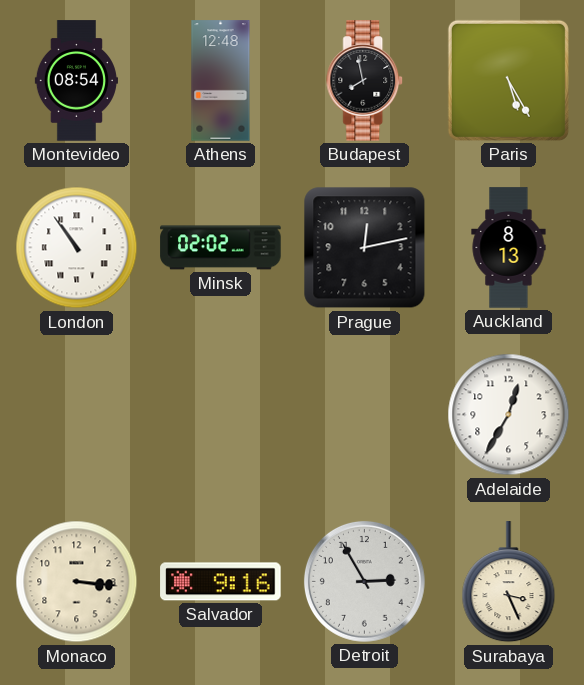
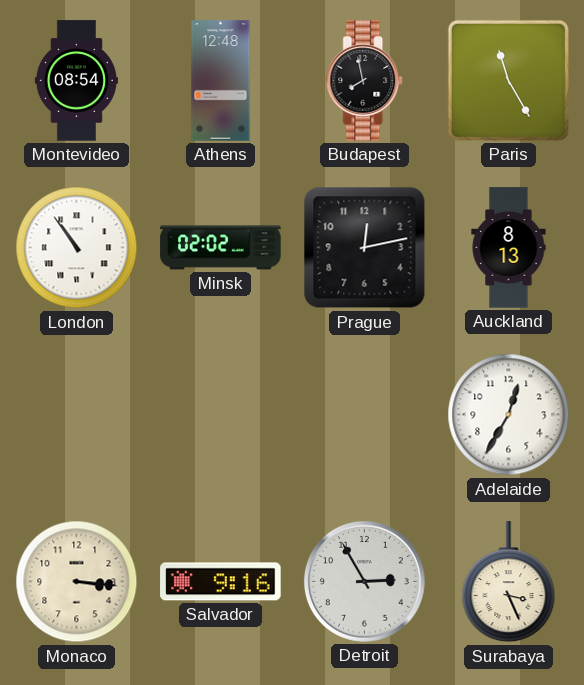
Paris: 5:25 -> 11:25 (508, 80)
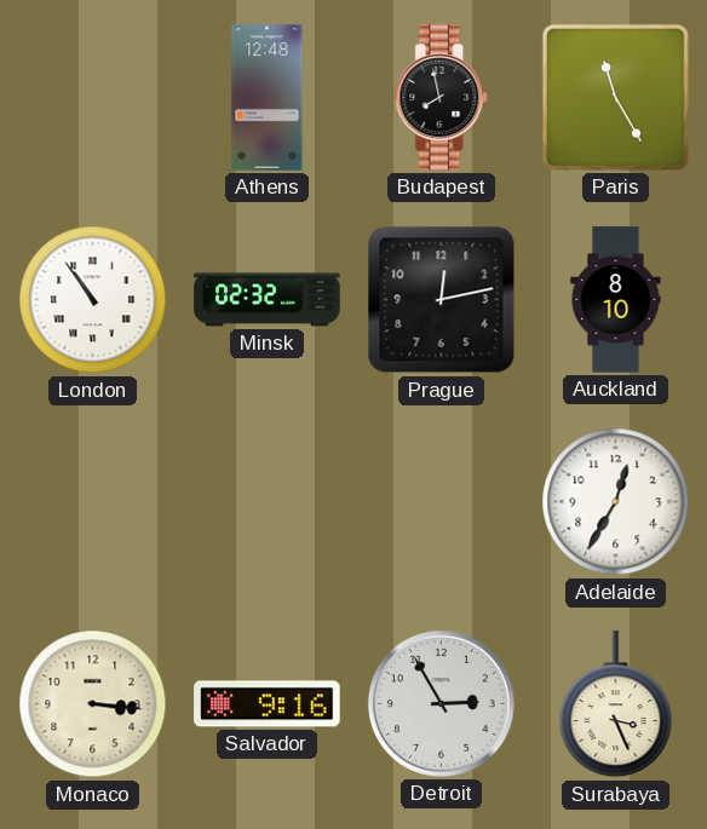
Montevideo: 08:54 -> none (76, 81)
Minsk: 02:02 -> 02:32 (268, 300)
Auckland: 8:13 -> 8:10 (616, 300)
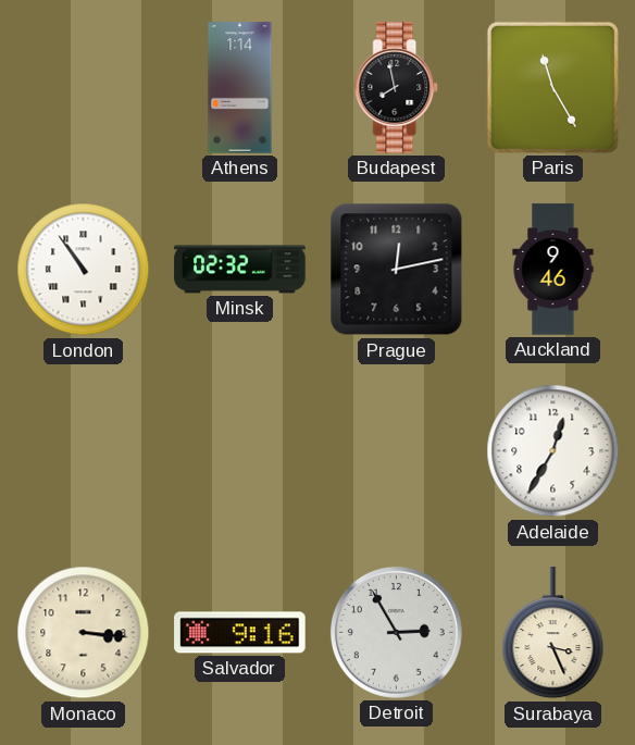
Athens: 12:48 -> 1:14 (240, 88)
Auckland: 8:10 -> 9:46 (553, 270)
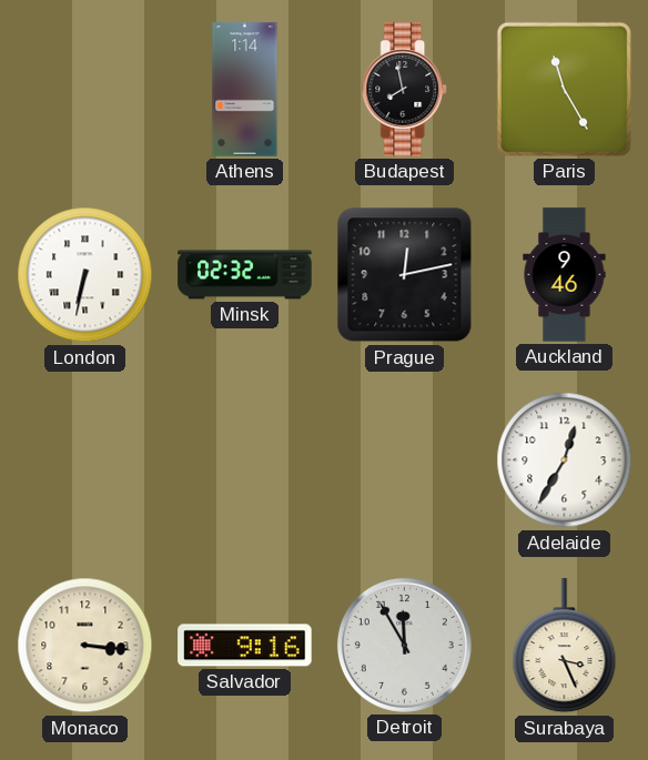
London: 10:54 -> 6:32 (85, 275)
Detroit: 2:55 -> 11:55 (404, 645)
